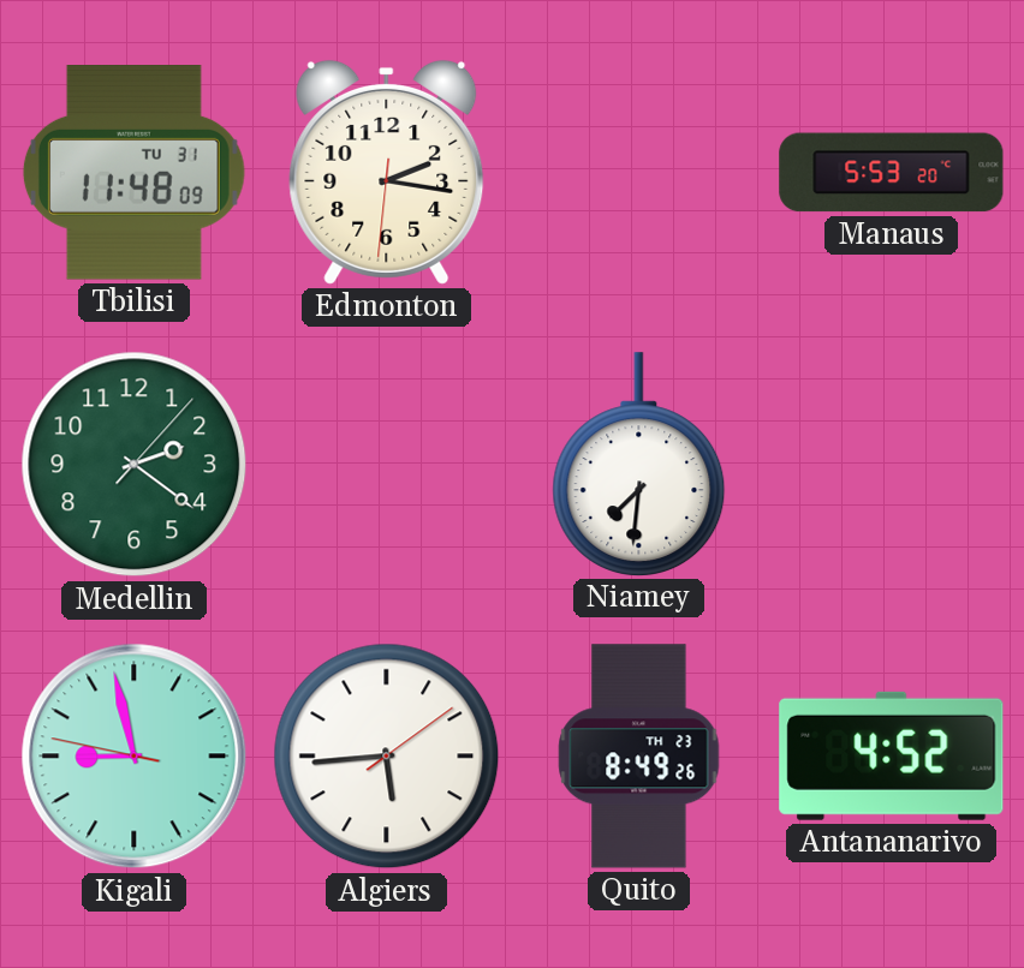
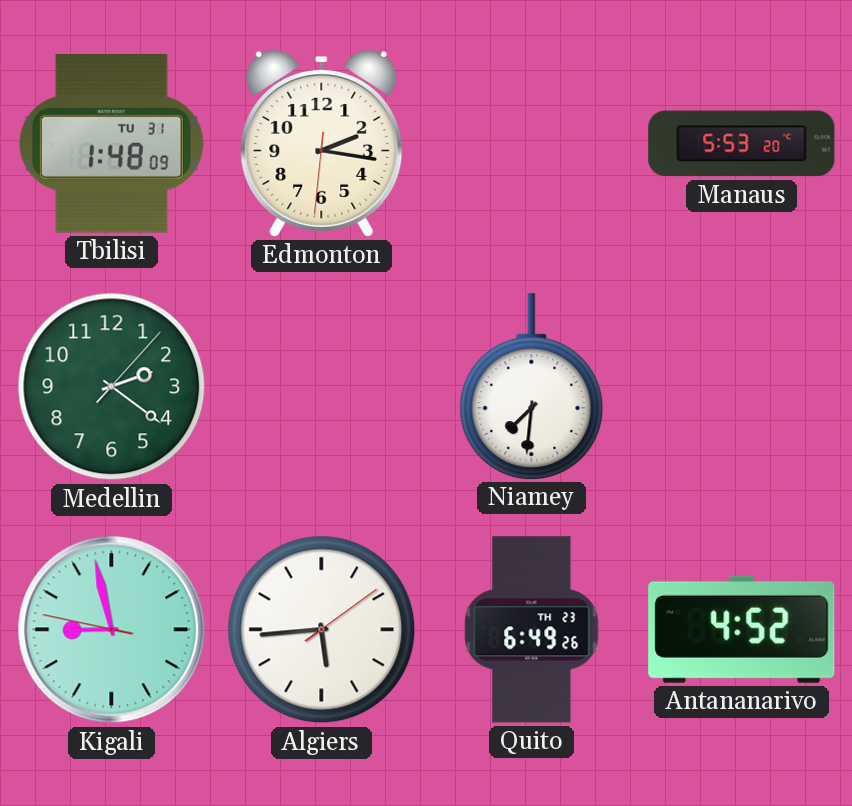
Tbilisi: 11:48 -> 1:48 (111, 144)
Quito: 8:49 -> 6:49 (532, 630)
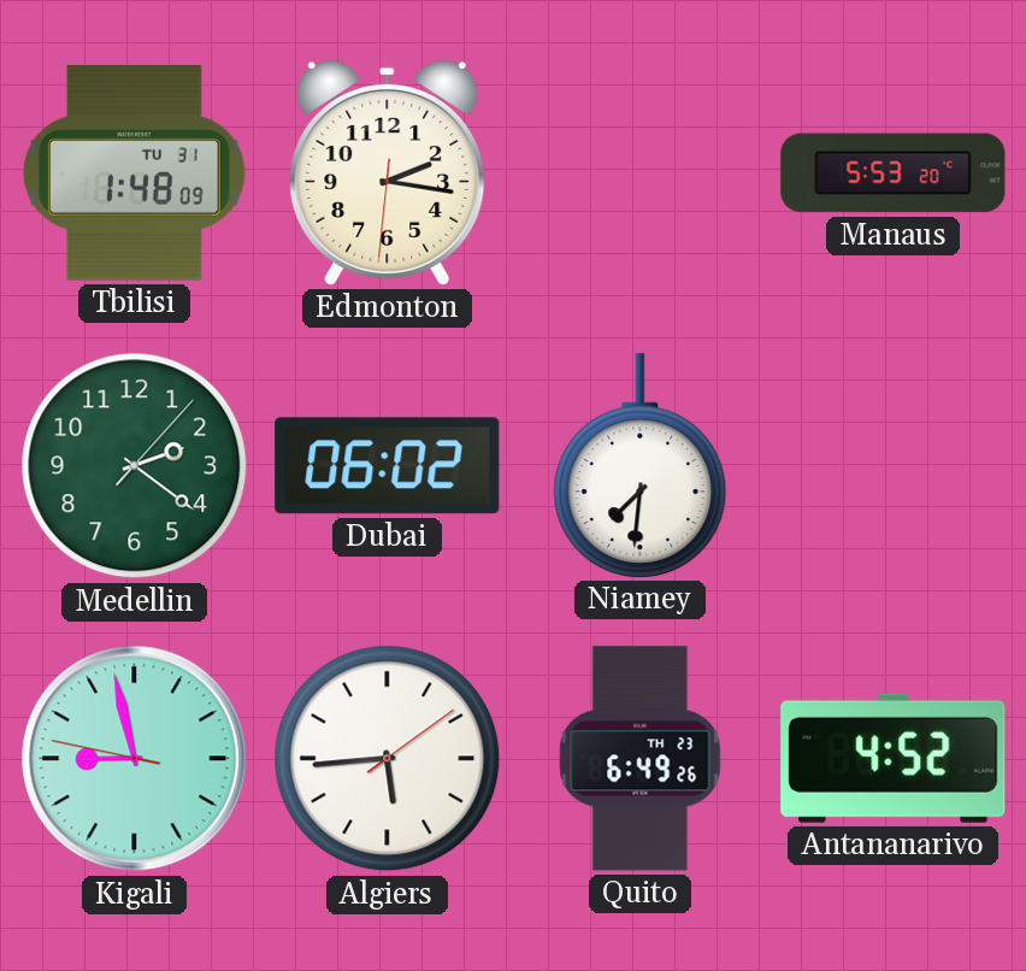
Dubai: none -> 06:02 (388, 466)
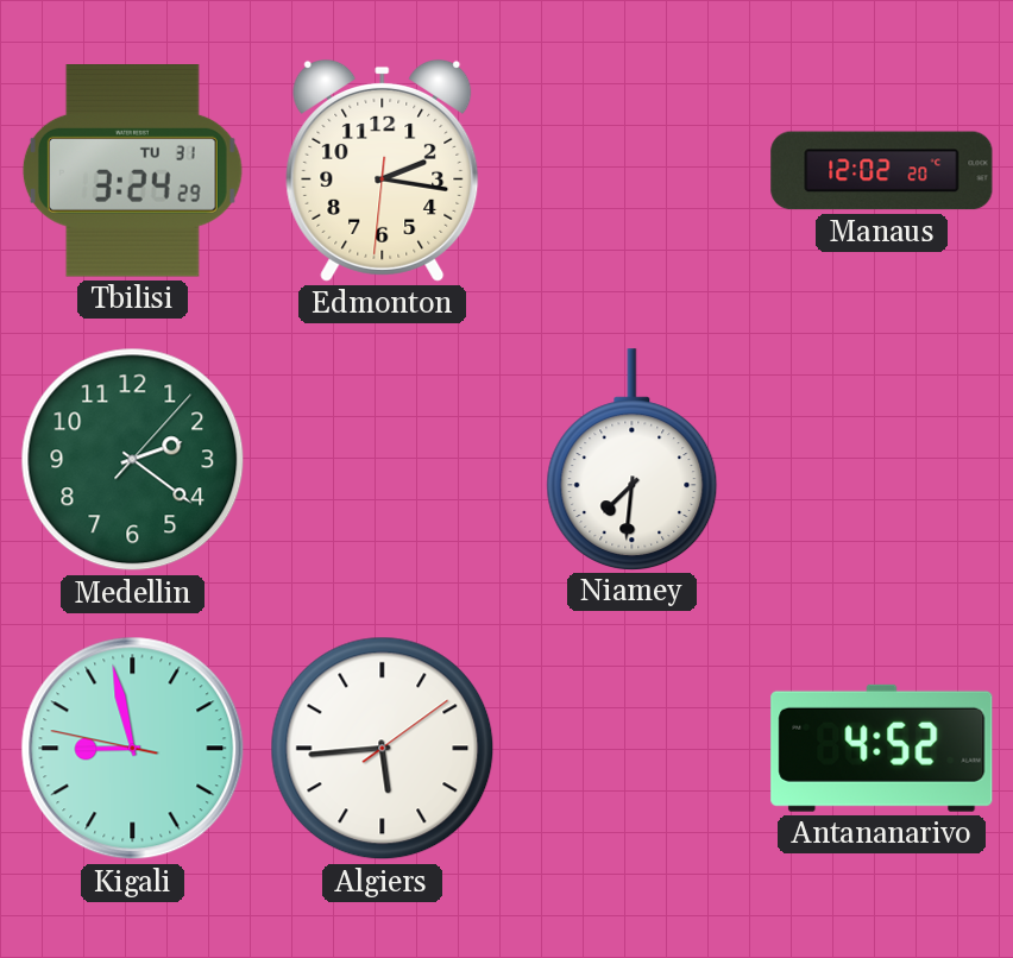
Tbilisi: 1:48 -> 3:24 (132, 171)
Manaus: 5:53 -> 12:02 (882, 171)
Dubai: 06:02 -> none (388, 466)
Quito: 6:49 -> none (641, 759)
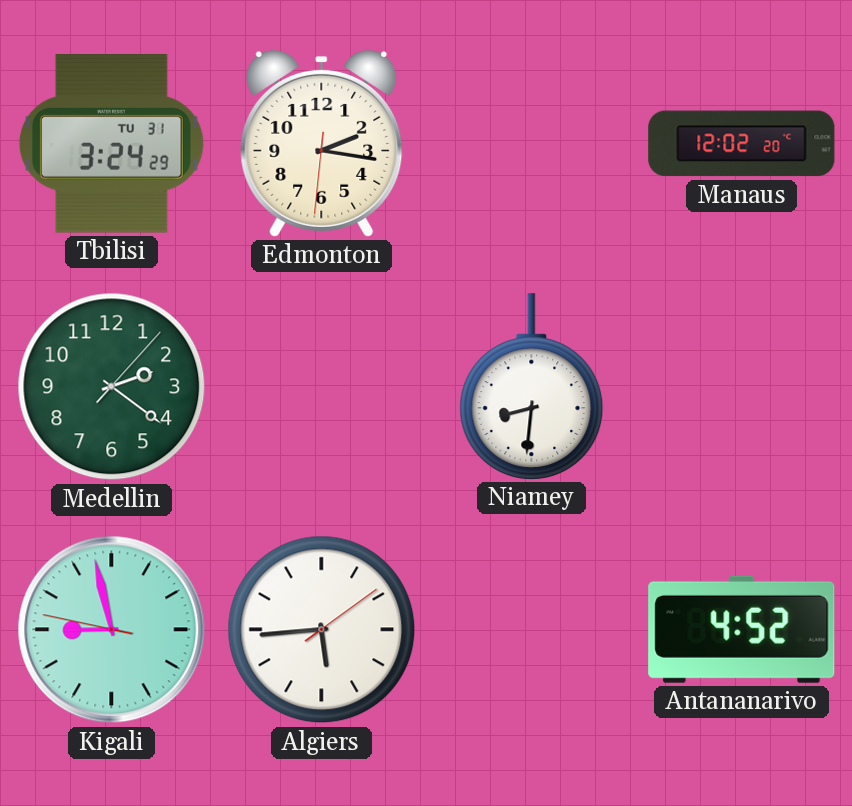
Niamey: 7:31 -> 8:31 (532, 386)
